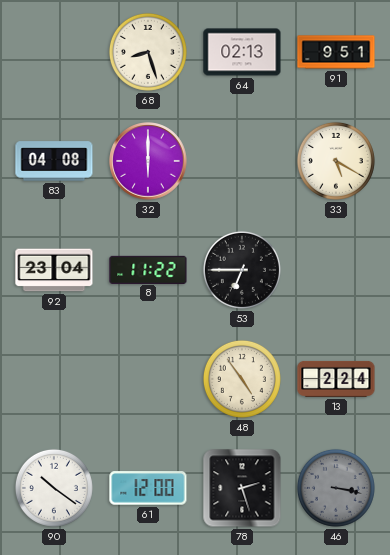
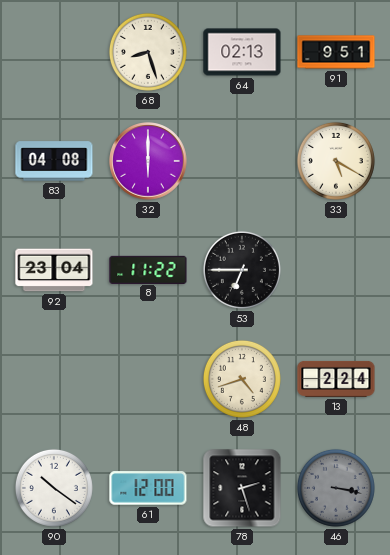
48: 4:54 -> 4:42 (242, 379)
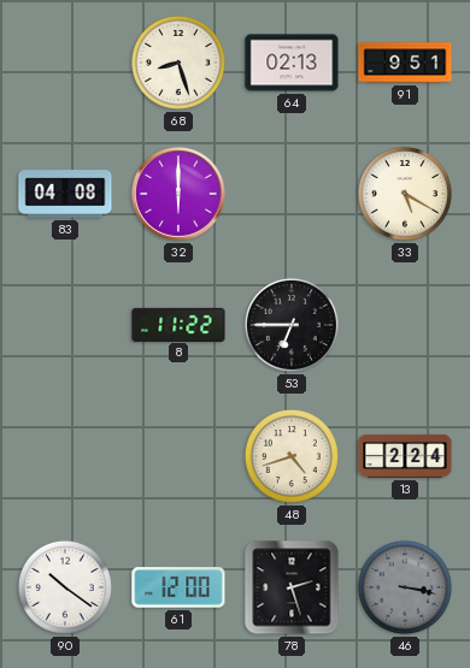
92: 23:04 -> none (54, 270)
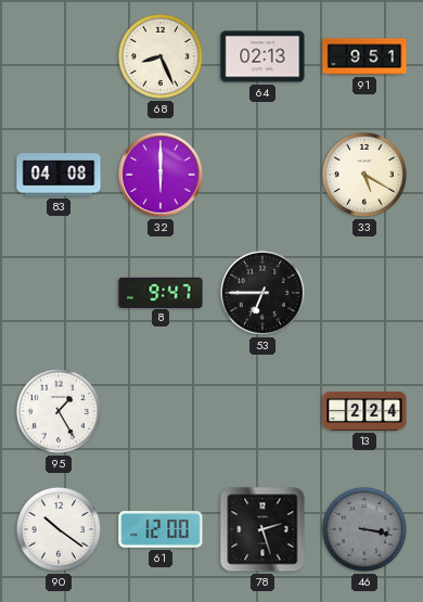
68: 8:27 -> 8:26 (161, 56)
8: 11:22 -> 9:47 (161, 292)
95: none -> 1:25 (59, 411)
48: 4:42 -> none (292, 456)
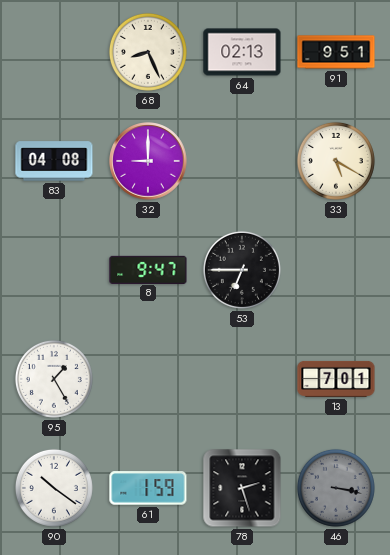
32: 6:00 -> 9:00 (148, 161)
13: 2:24 -> 7:01 (336, 379)
61: 12:00 -> 1:59 (148, 488)
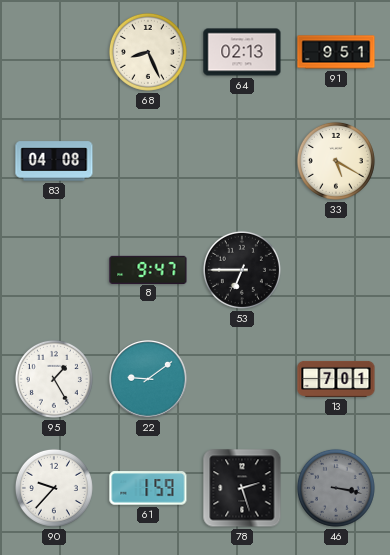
32: 9:00 -> none (148, 161)
22: none -> 9:09 (148, 379)
90: 10:21 -> 9:37 (54, 488)
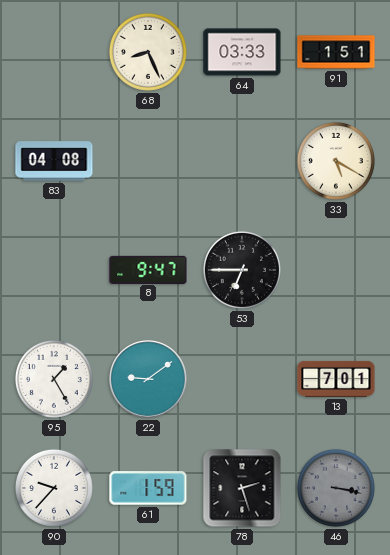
64: 02:13 -> 03:33 (242, 52)
91: 9:51 -> 1:51 (336, 52)
